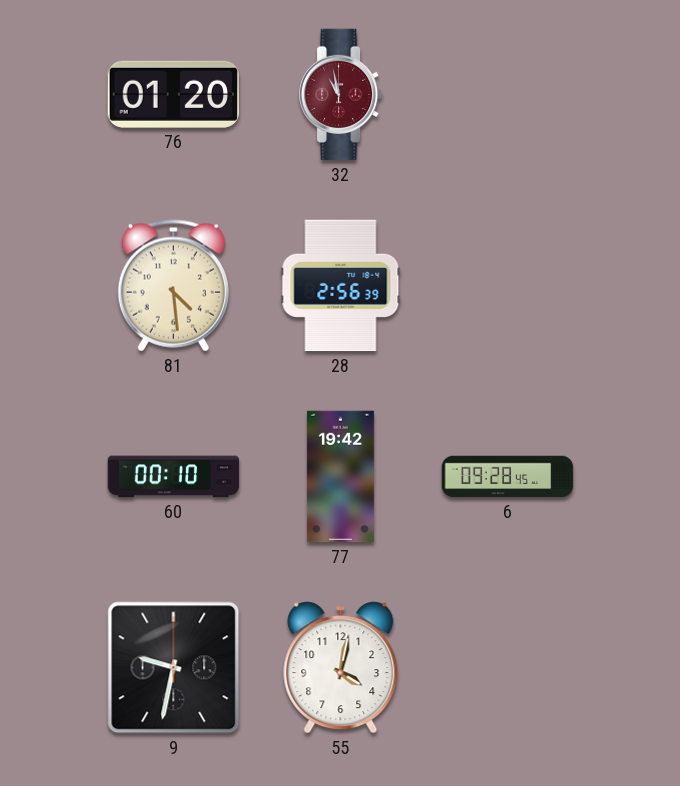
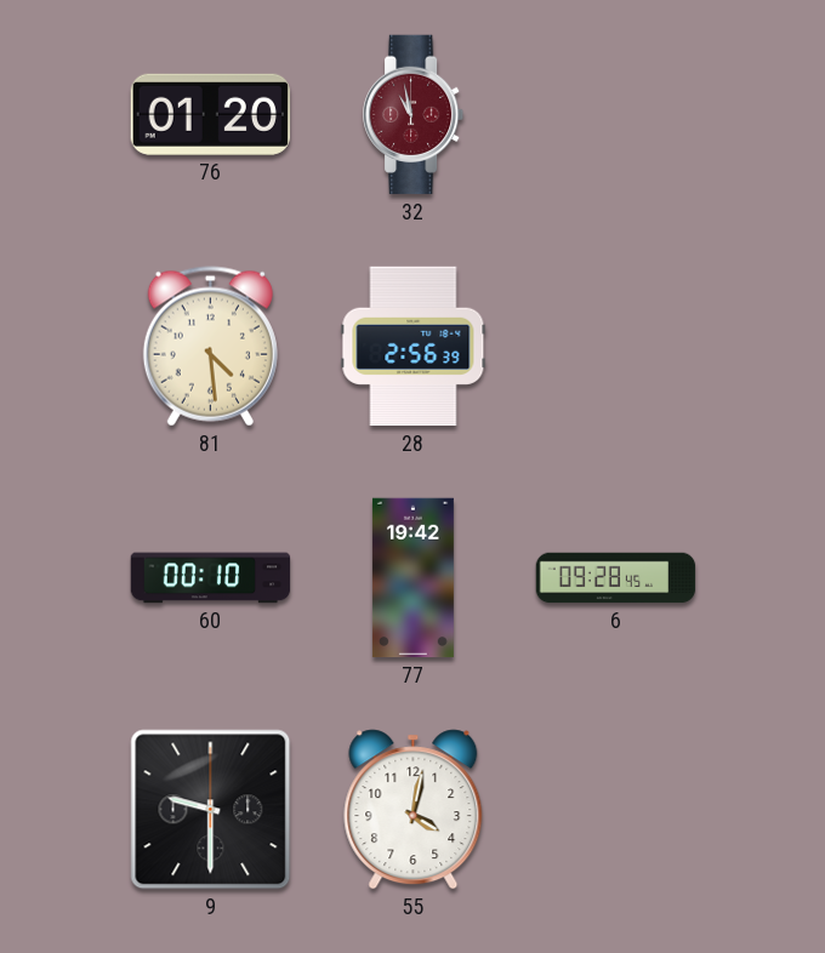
9: 9:32 -> 9:30 (211, 810)
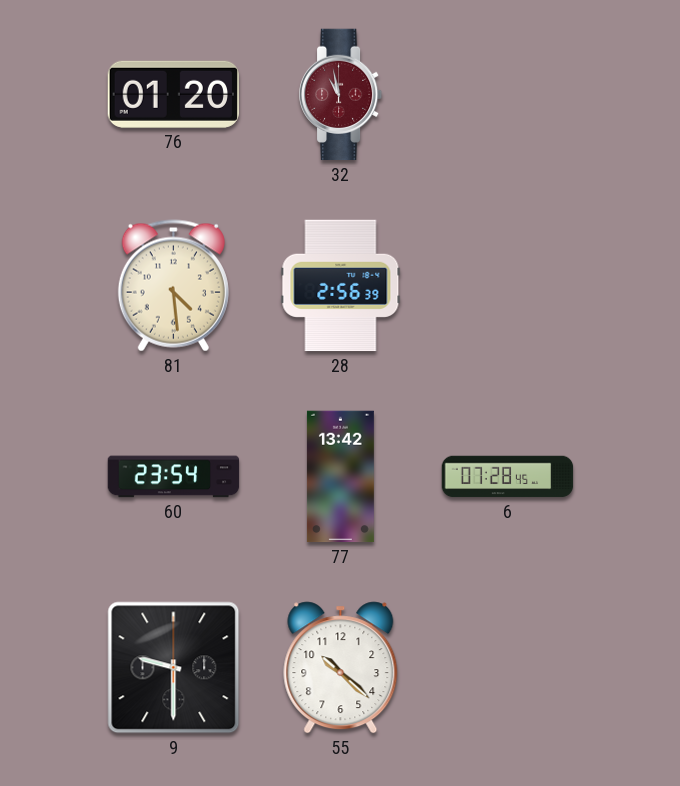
60: 00:10 -> 23:54 (174, 477)
77: 19:42 -> 13:42 (340, 477)
6: 09:28 -> 07:28 (508, 477)
55: 4:02 -> 10:22 (341, 668)
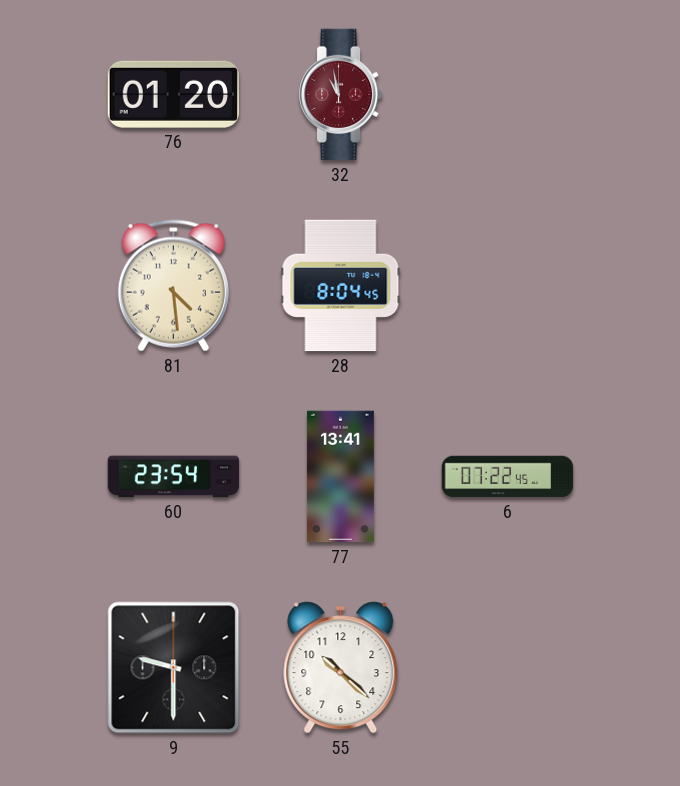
28: 2:56 -> 8:04 (341, 286)
77: 13:42 -> 13:41 (340, 477)
6: 07:28 -> 07:22 (508, 477)
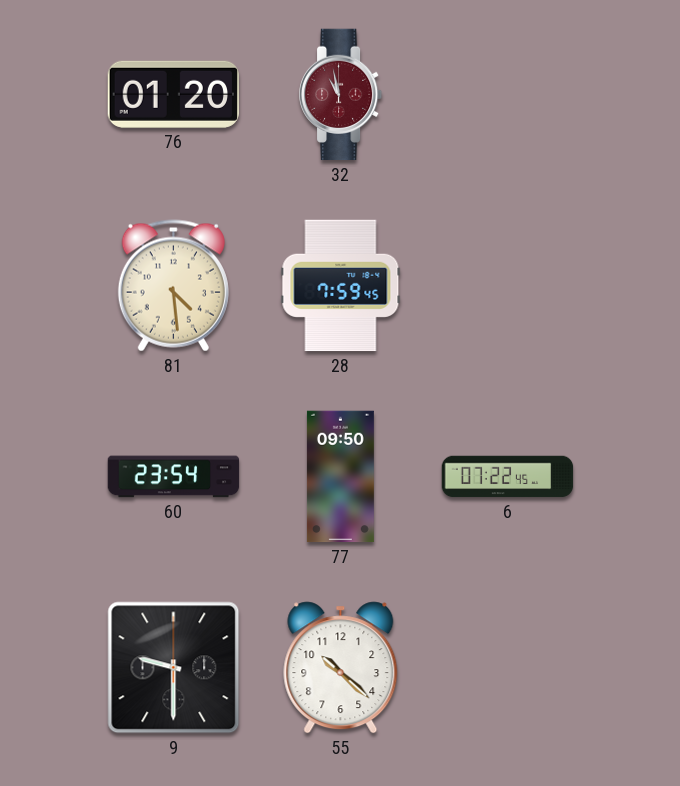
28: 8:04 -> 7:59 (341, 286)
77: 13:41 -> 09:50 (340, 477)
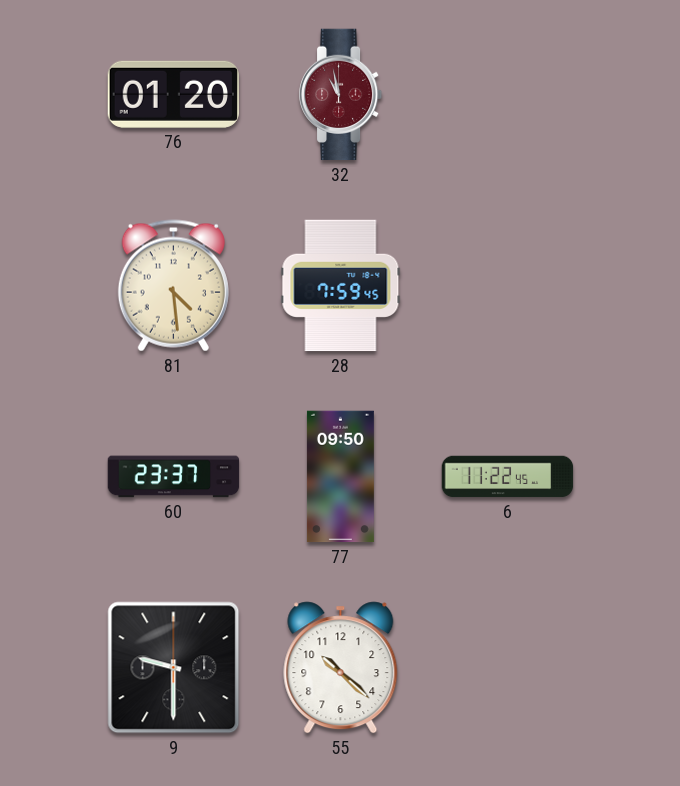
60: 23:54 -> 23:37 (174, 477)
6: 07:22 -> 11:22 (508, 477)
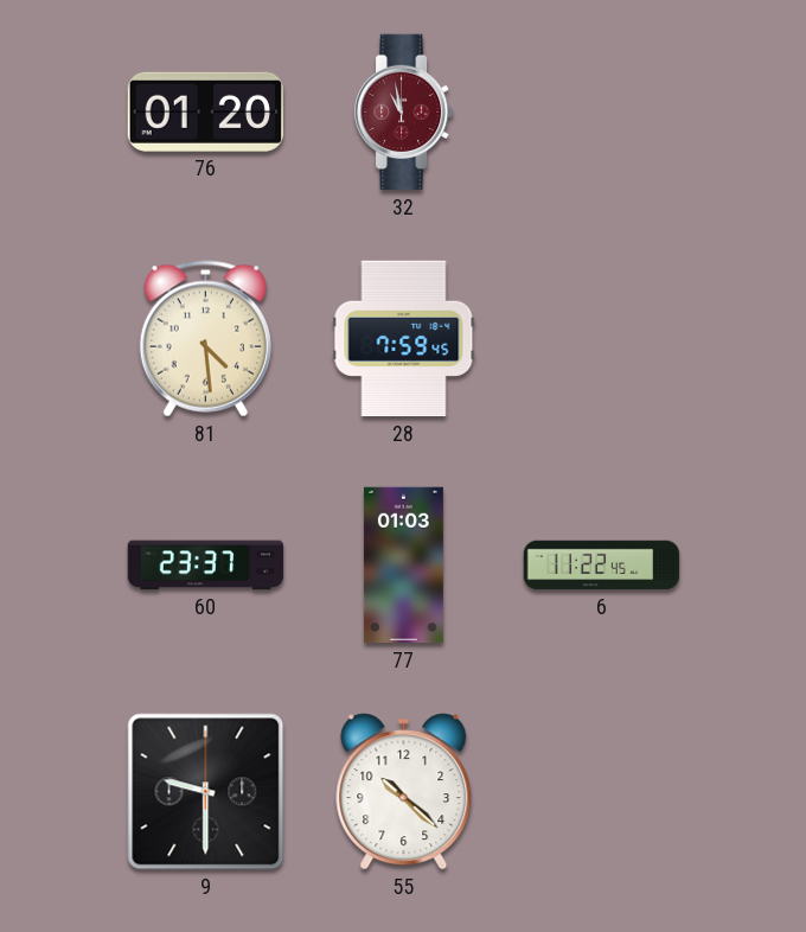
77: 09:50 -> 01:03 (403, 566)
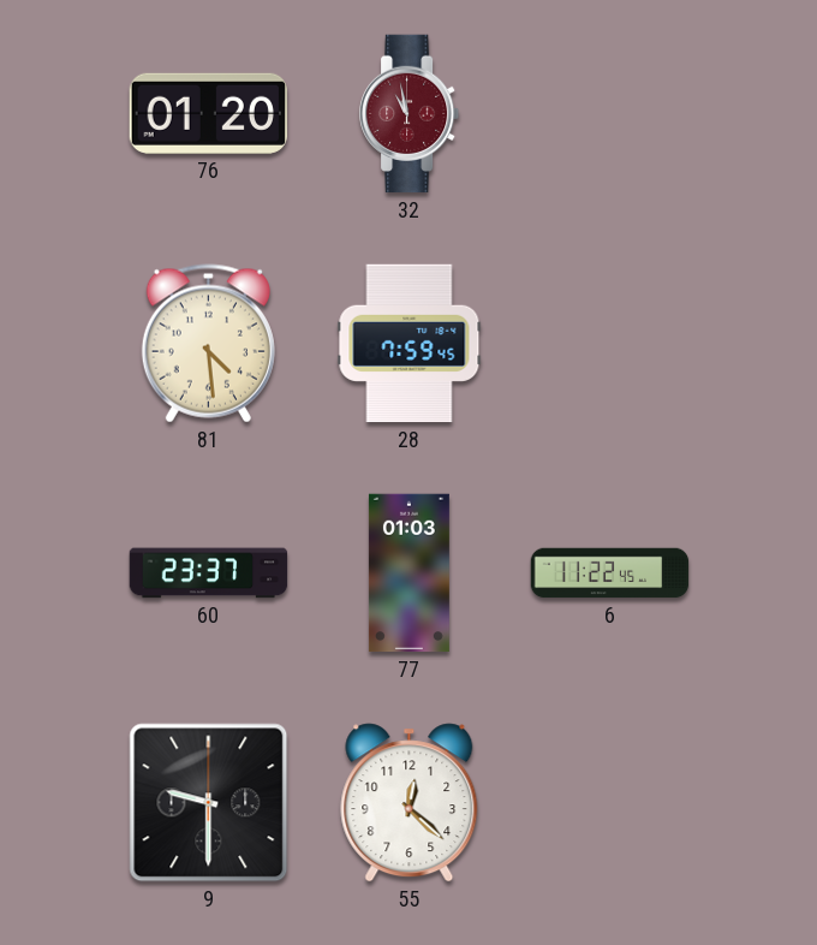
55: 10:22 -> 12:22 (410, 803)
